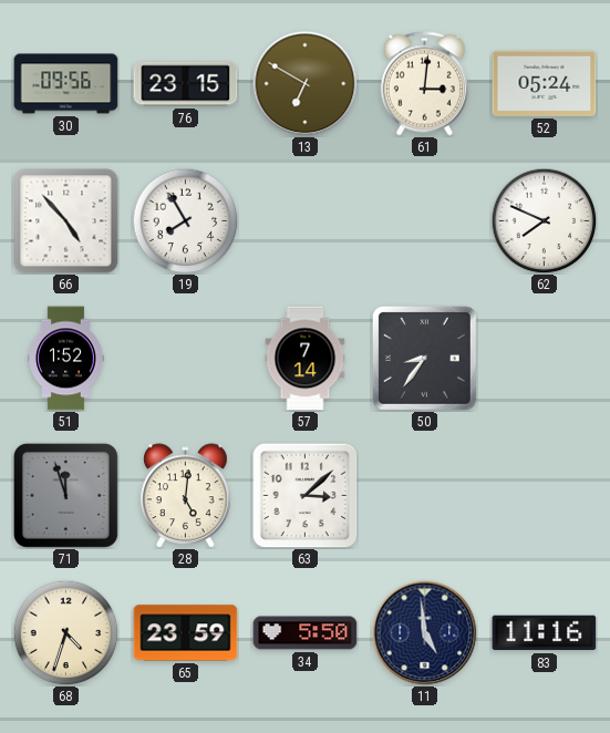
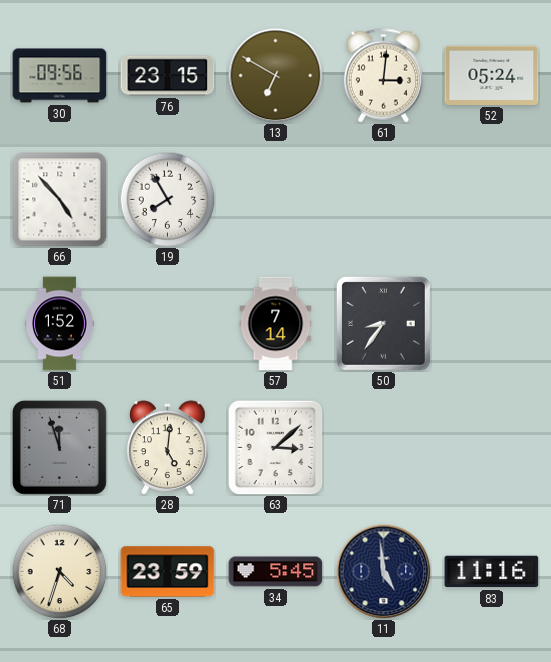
62: 7:49 -> none (544, 220)
34: 5:50 -> 5:45 (276, 572)
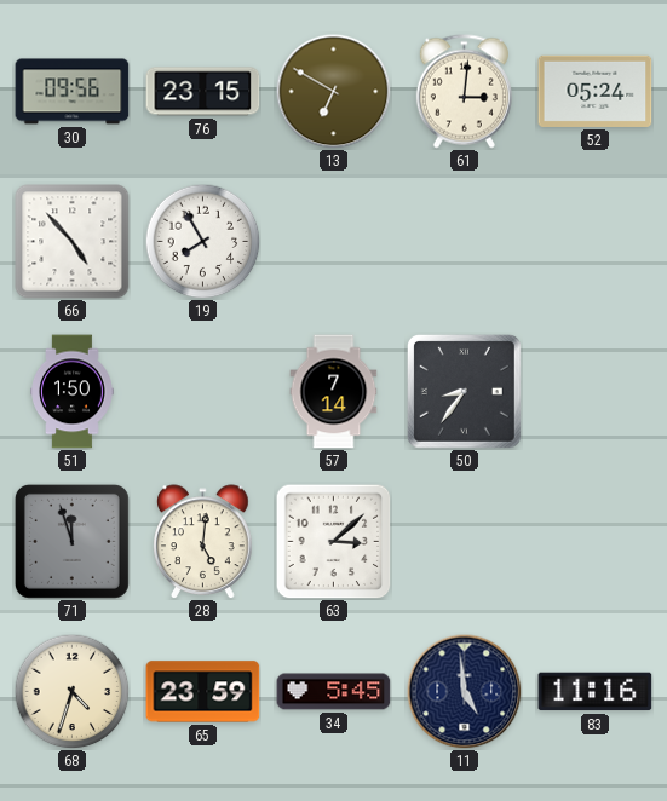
51: 1:52 -> 1:50 (73, 392)
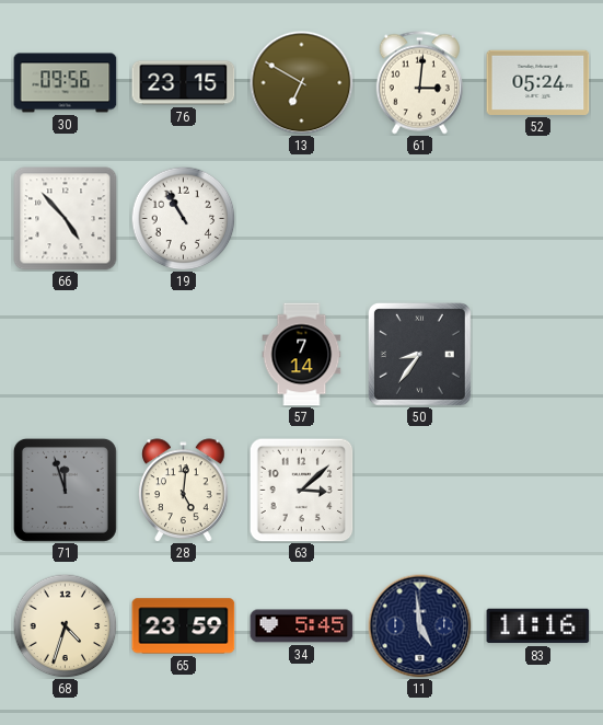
19: 7:55 -> 10:55 (183, 218)
51: 1:50 -> none (73, 392)
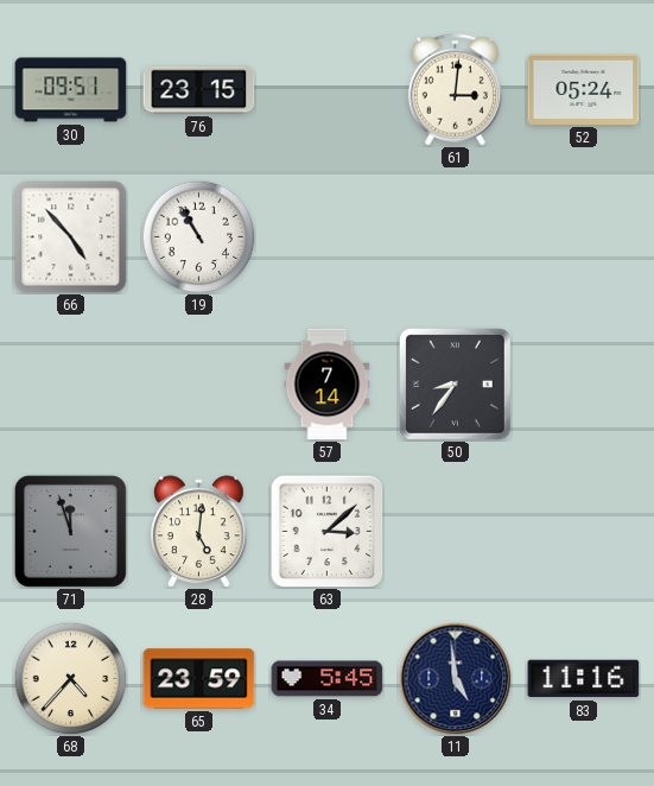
30: 09:56 -> 09:51 (71, 90)
13: 6:50 -> none (301, 82)
68: 4:33 -> 4:37 (70, 678)
